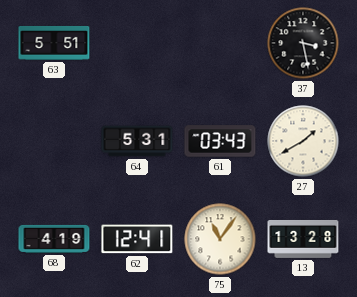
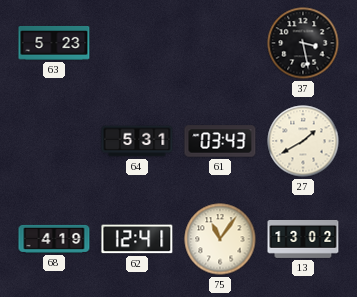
63: 5:51 -> 5:23 (54, 43)
13: 13:28 -> 13:02 (303, 239)
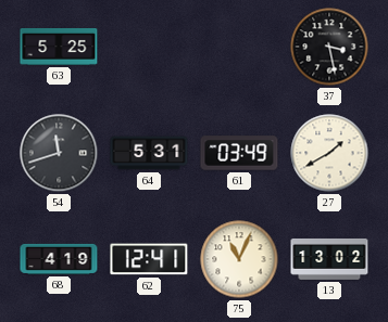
63: 5:23 -> 5:25 (59, 47)
54: none -> 11:42 (59, 153)
61: 03:43 -> 03:49 (239, 153)
75: 11:06 -> 11:04 (239, 259)
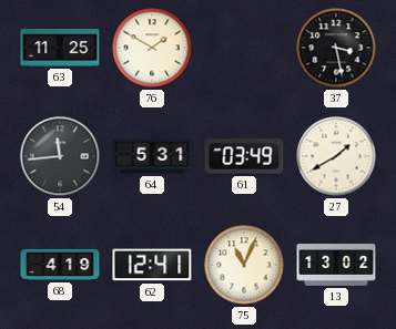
63: 5:25 -> 11:25 (60, 48)
76: none -> 1:50 (152, 48)
54: 11:42 -> 11:44 (60, 156)
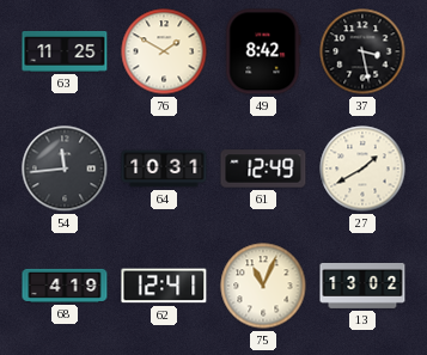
49: none -> 8:42 (263, 51)
64: 5:31 -> 10:31 (164, 169)
61: 03:49 -> 12:49 (263, 169)
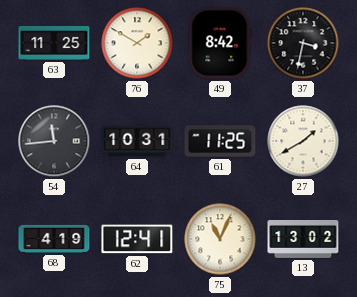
37: 3:28 -> 3:32 (303, 43)
61: 12:49 -> 11:25 (220, 141)
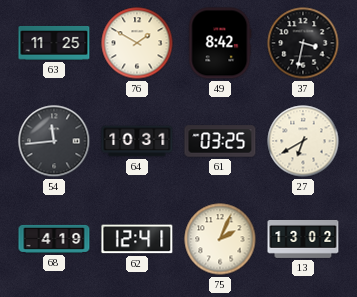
61: 11:25 -> 03:25 (220, 141)
27: 1:40 -> 6:40 (303, 141)
75: 11:04 -> 2:04 (220, 239)
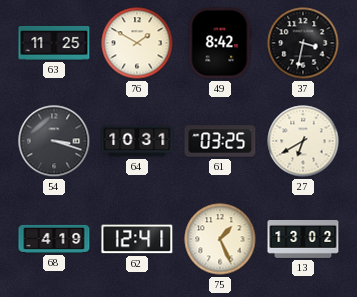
54: 11:44 -> 3:18 (54, 141)
75: 2:04 -> 1:26 (220, 239)
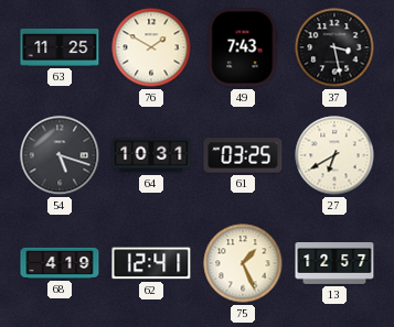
49: 8:42 -> 7:43 (243, 47)
37: 3:32 -> 3:28 (334, 47)
54: 3:18 -> 5:18 (60, 155)
13: 13:02 -> 12:57 (334, 263)
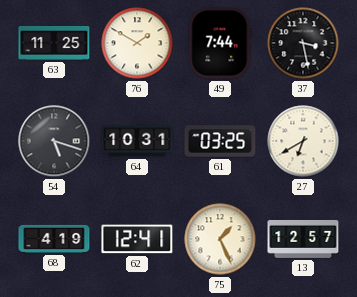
49: 7:43 -> 7:44 (220, 43)
